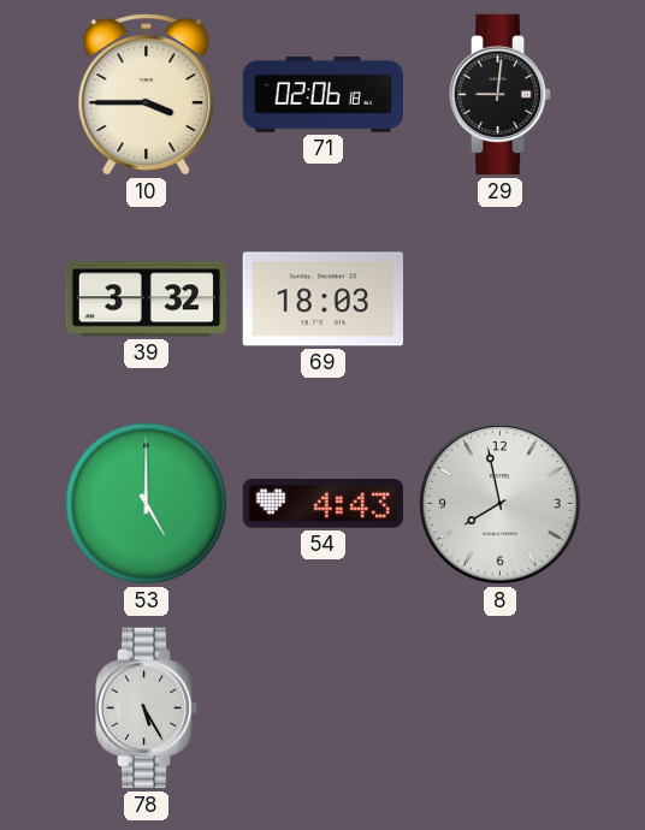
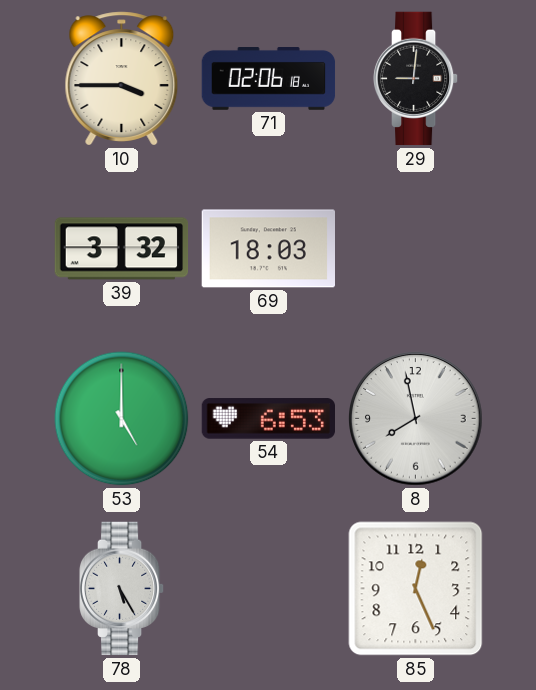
54: 4:43 -> 6:53 (269, 419)
85: none -> 12:26 (416, 589)
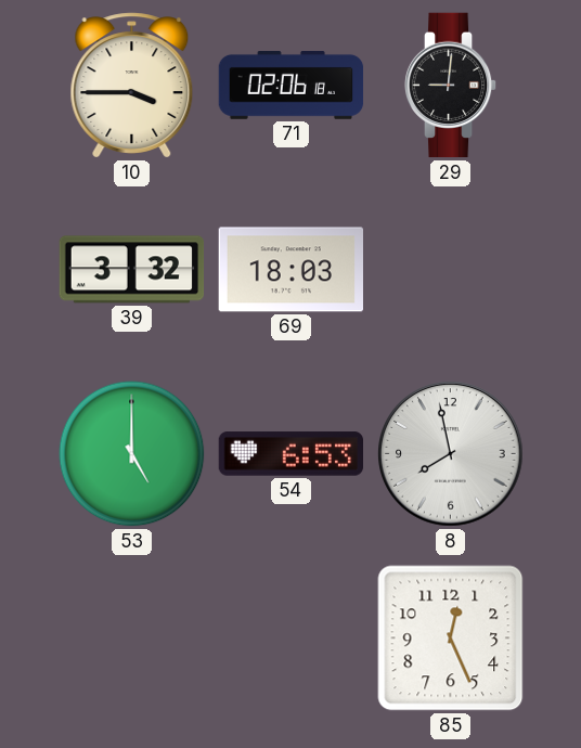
78: 5:25 -> none (122, 589)
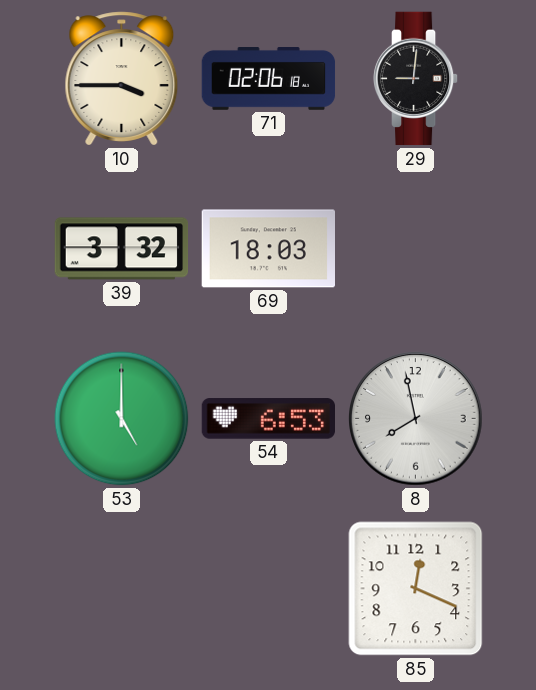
85: 12:26 -> 12:19 (416, 589)
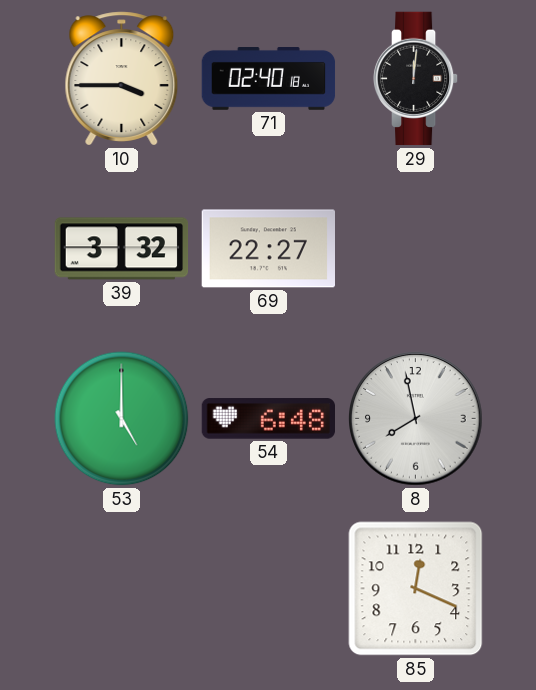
71: 02:06 -> 02:40 (269, 79)
29: 9:01 -> 12:01 (416, 79)
69: 18:03 -> 22:27 (268, 249)
54: 6:53 -> 6:48 (269, 419)
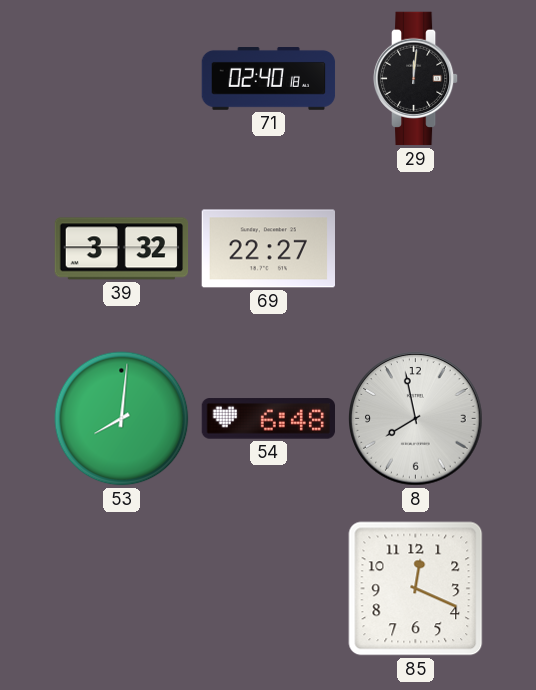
10: 3:45 -> none (122, 79)
53: 5:00 -> 8:01 (122, 419)
